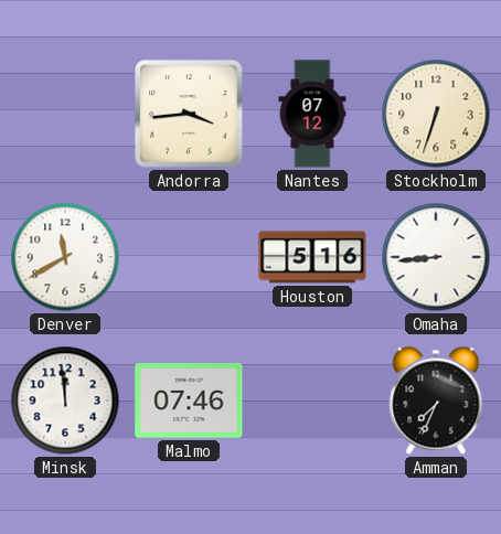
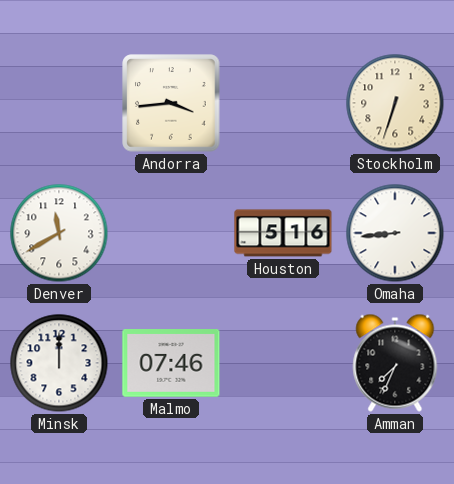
Nantes: 07:12 -> none (312, 114)
Minsk: 11:59 -> 12:00 (59, 363)
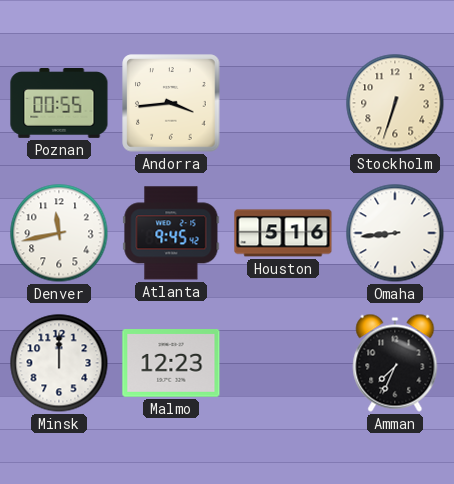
Poznan: none -> 00:55 (59, 104)
Denver: 11:40 -> 11:43 (59, 233)
Atlanta: none -> 9:45 (171, 233)
Malmo: 07:46 -> 12:23 (171, 363)
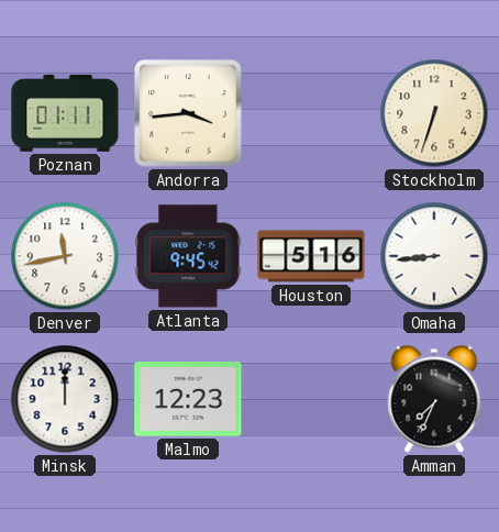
Poznan: 00:55 -> 01:11 (65, 114)
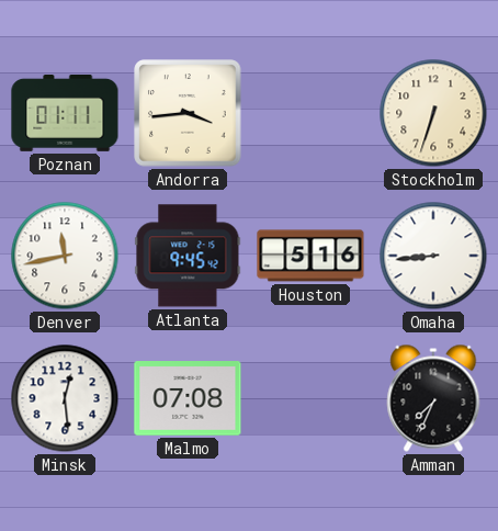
Minsk: 12:00 -> 12:29 (65, 398)
Malmo: 12:23 -> 07:08 (188, 398)
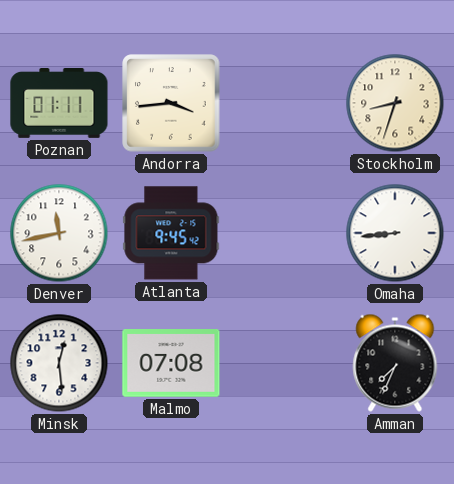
Stockholm: 6:33 -> 8:33 (395, 103)
Houston: 5:16 -> none (310, 256)
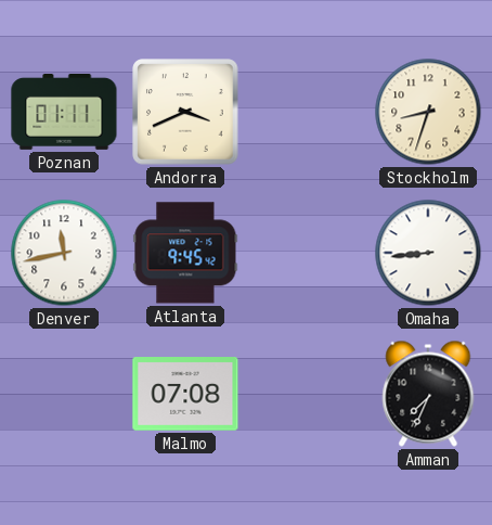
Andorra: 3:44 -> 3:41 (185, 112)
Minsk: 12:29 -> none (59, 363)
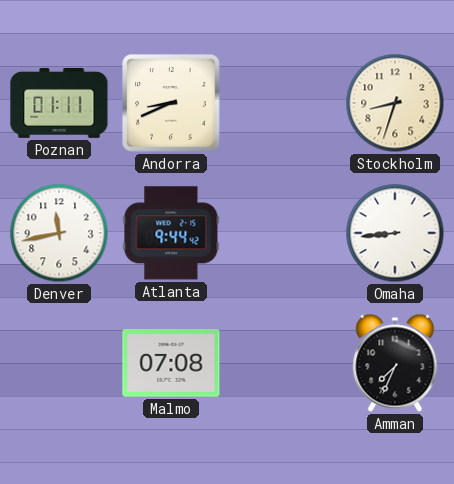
Andorra: 3:41 -> 8:41 (171, 103)
Atlanta: 9:45 -> 9:44 (171, 233)
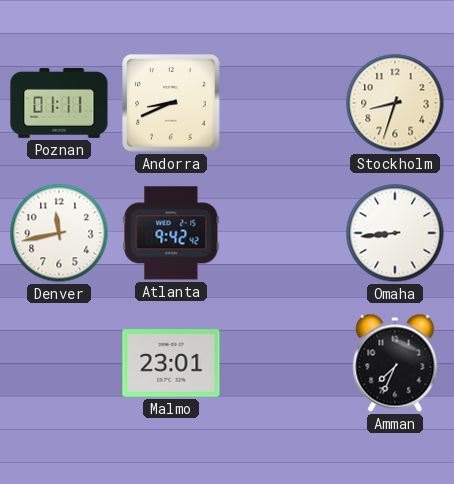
Atlanta: 9:44 -> 9:42 (171, 233)
Malmo: 07:08 -> 23:01 (171, 363)
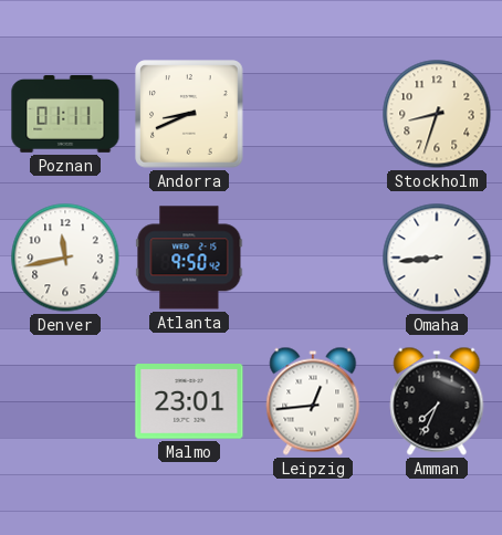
Atlanta: 9:42 -> 9:50 (189, 258)
Leipzig: none -> 12:44 (313, 401)
